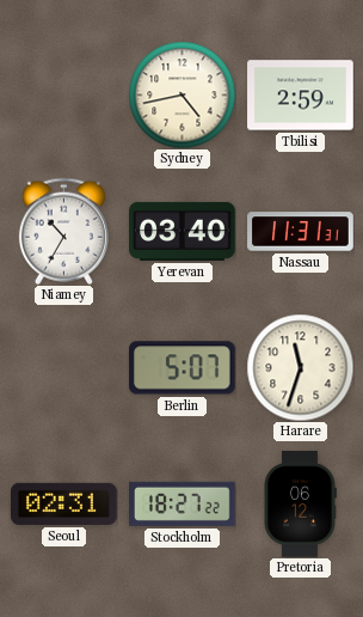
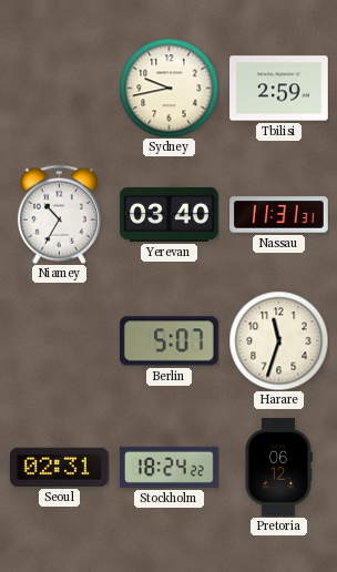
Sydney: 4:43 -> 9:43 (168, 88)
Stockholm: 18:27 -> 18:24 (170, 467)
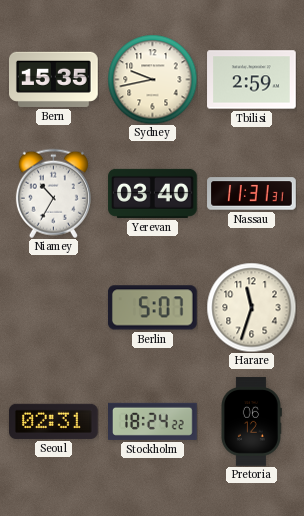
Bern: none -> 15:35 (54, 79)
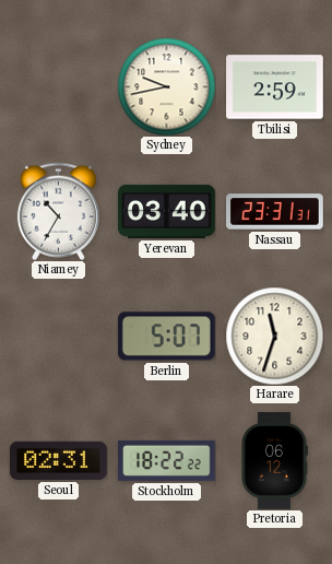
Bern: 15:35 -> none (54, 79)
Nassau: 11:31 -> 23:31 (275, 212)
Stockholm: 18:24 -> 18:22 (167, 460)
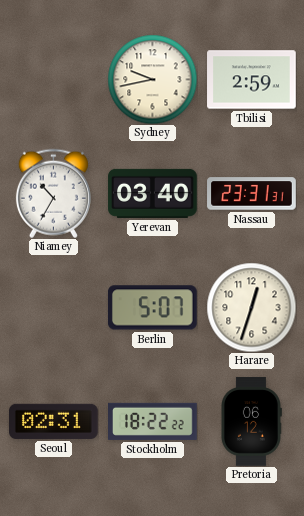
Harare: 11:33 -> 12:33 (251, 307)
